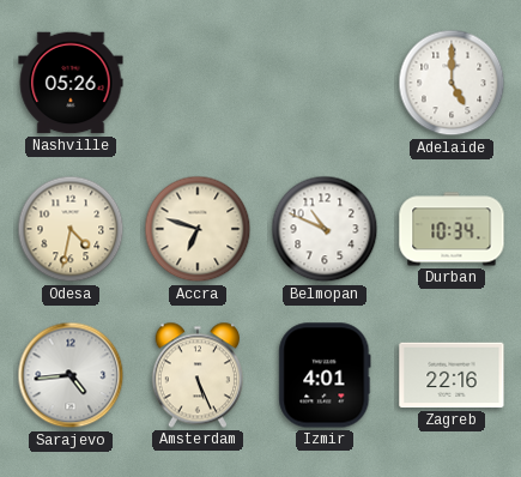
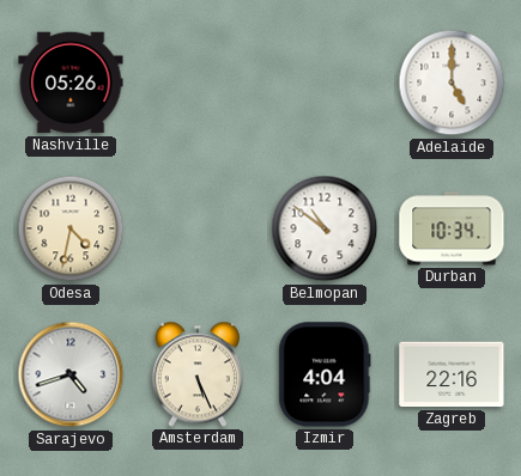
Accra: 6:48 -> none (198, 229)
Belmopan: 10:49 -> 10:51 (325, 228)
Sarajevo: 4:44 -> 4:42 (71, 374)
Izmir: 4:01 -> 4:04 (325, 374)
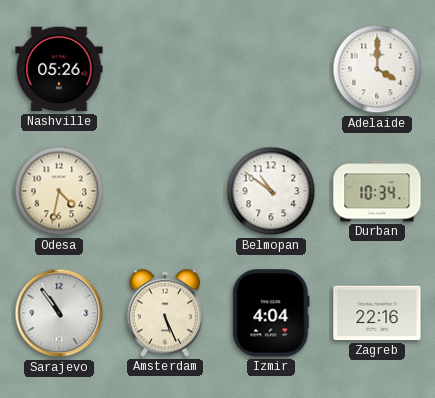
Adelaide: 5:00 -> 4:00 (377, 69)
Sarajevo: 4:42 -> 10:54 (59, 313)
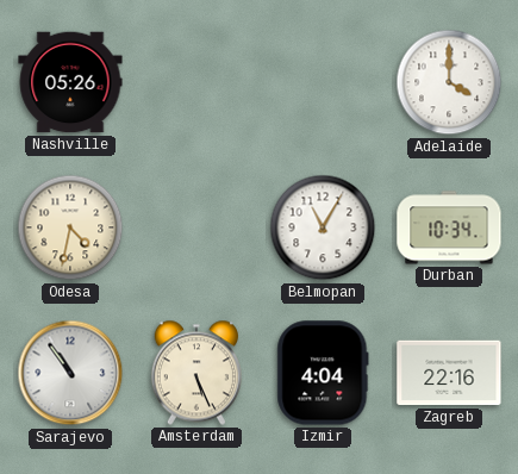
Belmopan: 10:51 -> 11:05 (323, 227)
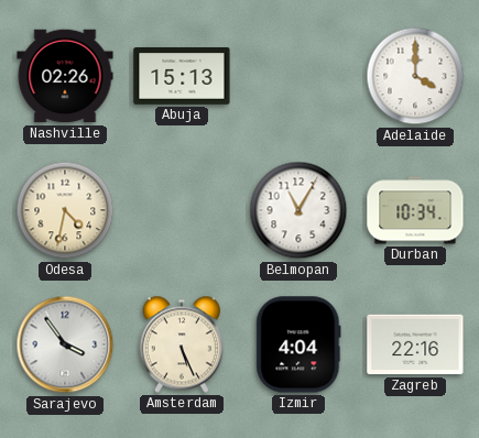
Nashville: 05:26 -> 02:26 (65, 76)
Abuja: none -> 15:13 (182, 77)
Sarajevo: 10:54 -> 3:54 (65, 344)
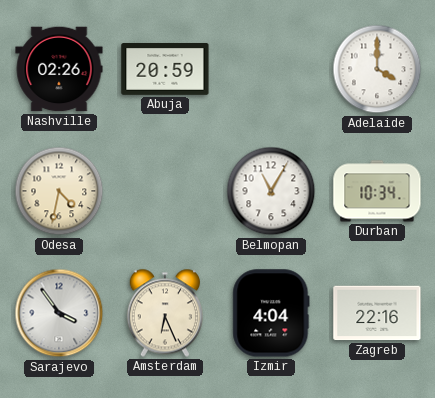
Abuja: 15:13 -> 20:59 (165, 70)
Amsterdam: 5:26 -> 6:26 (164, 313)
